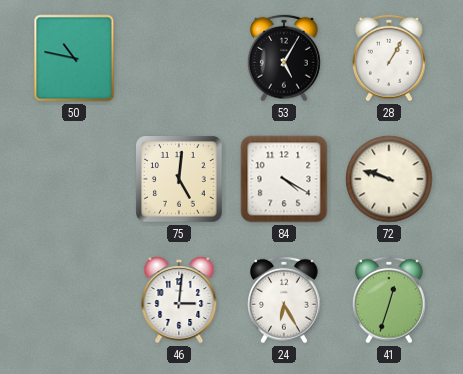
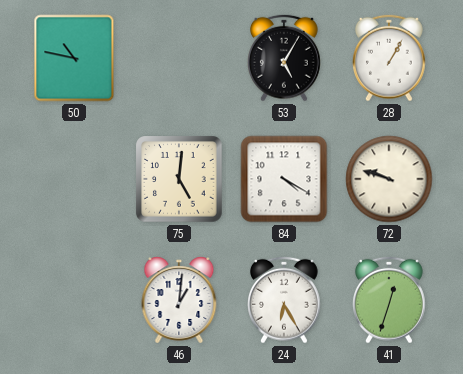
46: 3:01 -> 1:01 (179, 300)
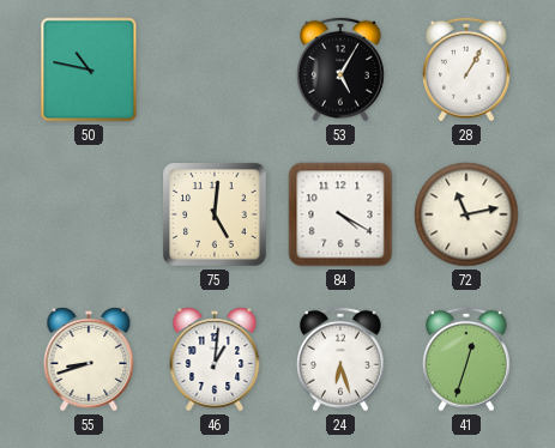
72: 9:48 -> 11:13 (466, 214)
55: none -> 8:42 (89, 359)
24: 6:25 -> 6:27 (342, 359)
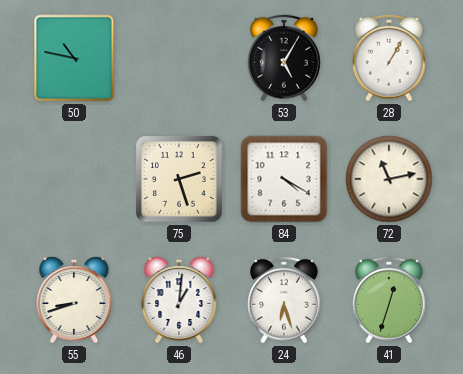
75: 5:01 -> 2:27 (179, 179)
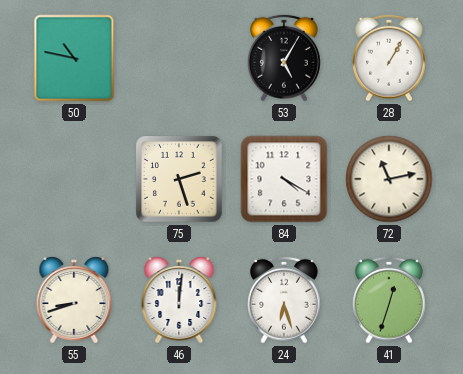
46: 1:01 -> 12:01 (179, 300)
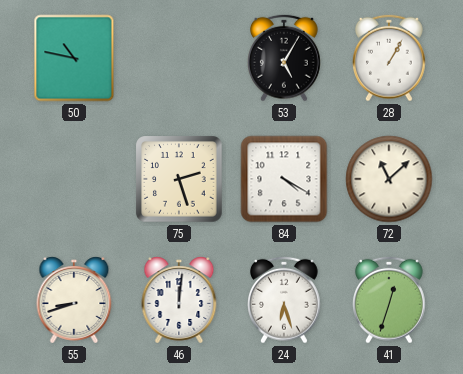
72: 11:13 -> 11:08 (389, 179)
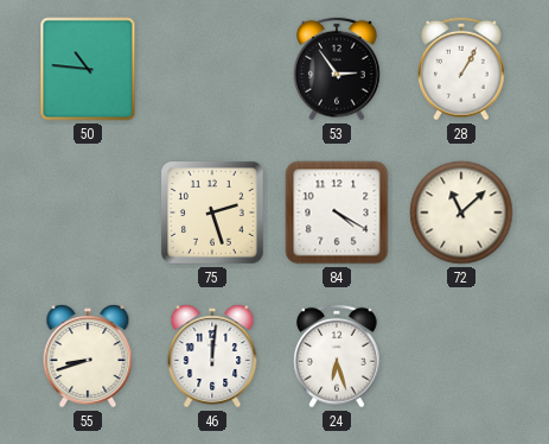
50: 10:47 -> 10:46 (88, 69)
53: 5:05 -> 2:54 (338, 69)
41: 12:33 -> none (390, 300)
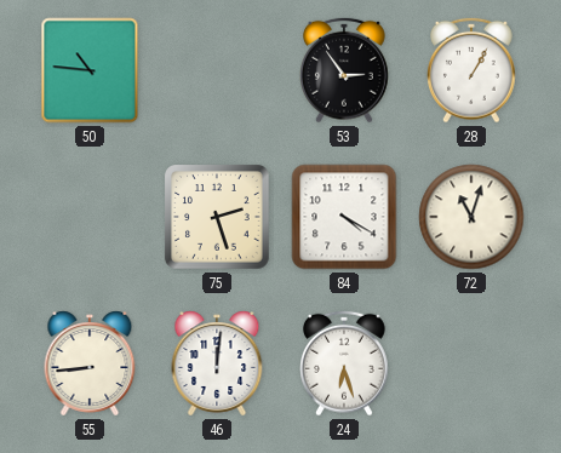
72: 11:08 -> 11:03 (471, 217)
55: 8:42 -> 8:44 (90, 363)
